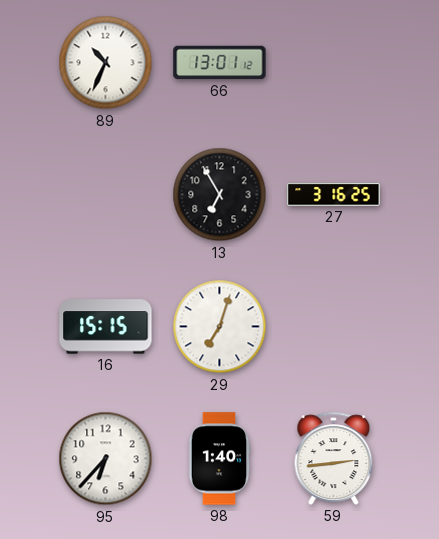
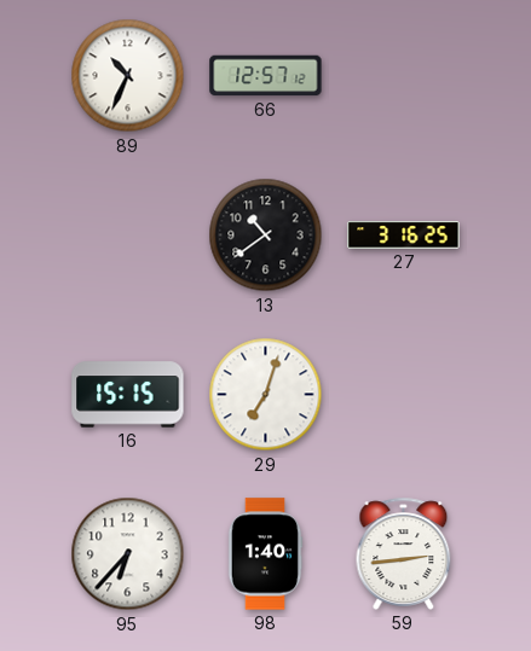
66: 13:01 -> 12:57 (266, 76)
13: 6:55 -> 10:39 (266, 236)
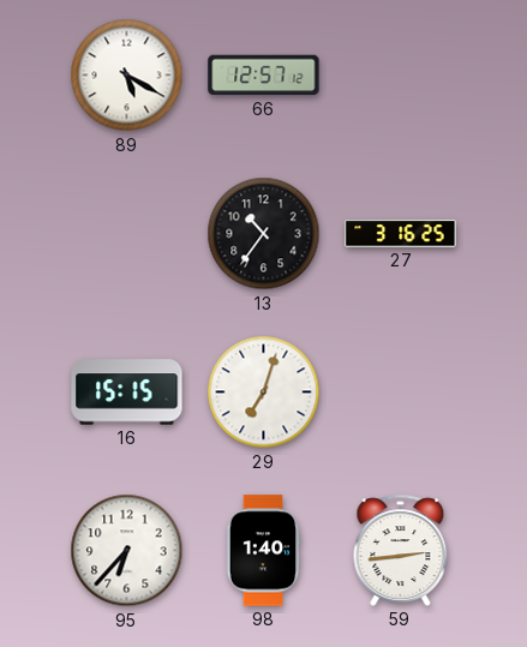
89: 10:34 -> 5:20 (127, 76)
13: 10:39 -> 10:36 (264, 234)
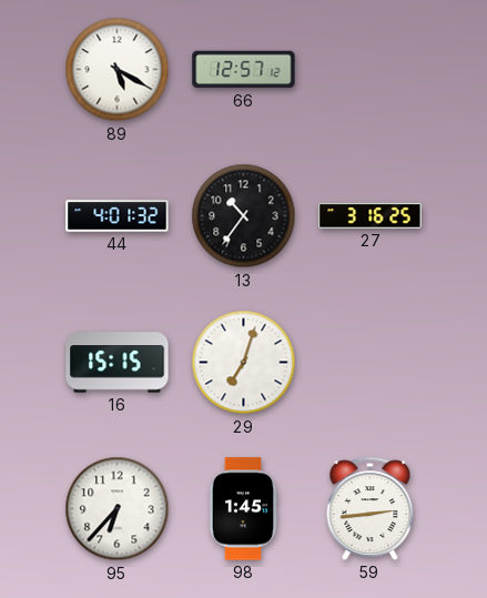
44: none -> 4:01 (118, 216)
98: 1:40 -> 1:45 (243, 509)
